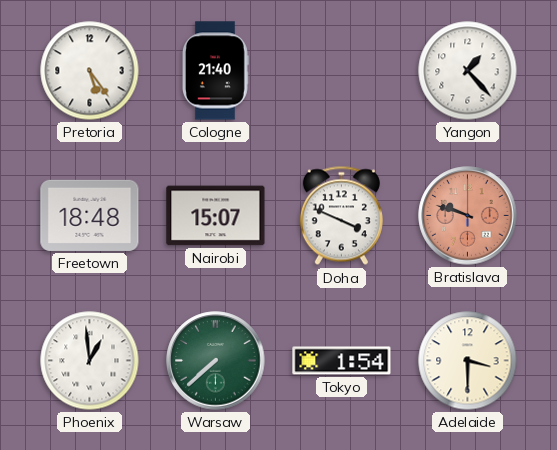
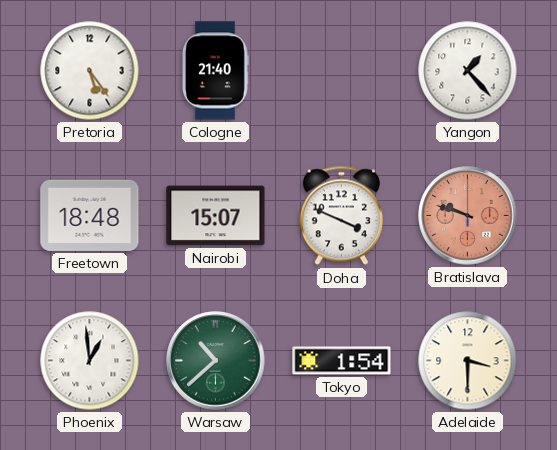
Warsaw: 7:38 -> 10:38 (216, 361)
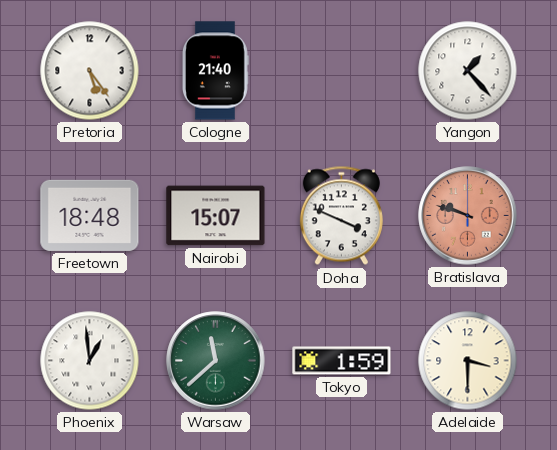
Warsaw: 10:38 -> 11:38 (216, 361)
Tokyo: 1:54 -> 1:59 (342, 361)
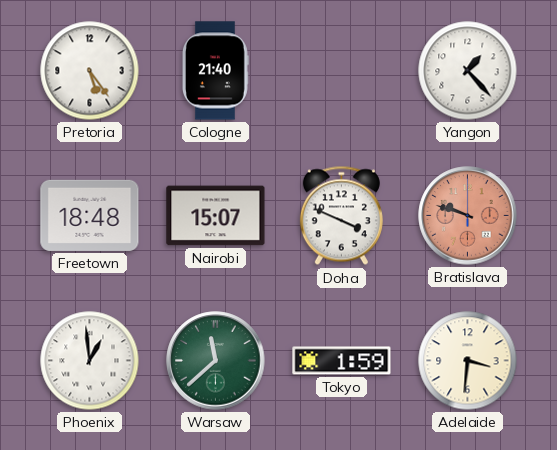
Adelaide: 3:30 -> 3:31 (468, 361)
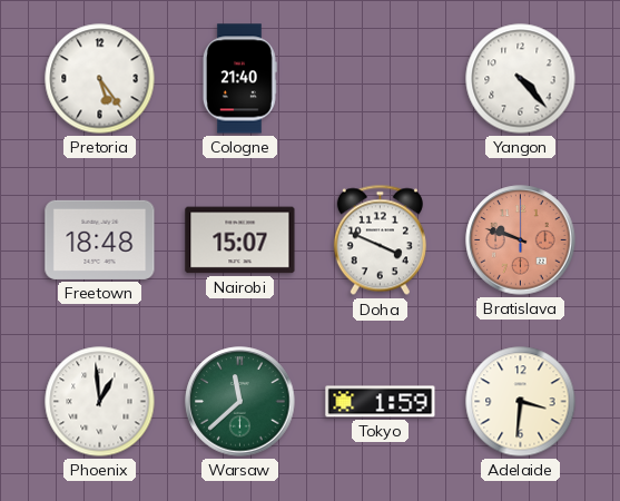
Yangon: 1:23 -> 4:23 (521, 79)
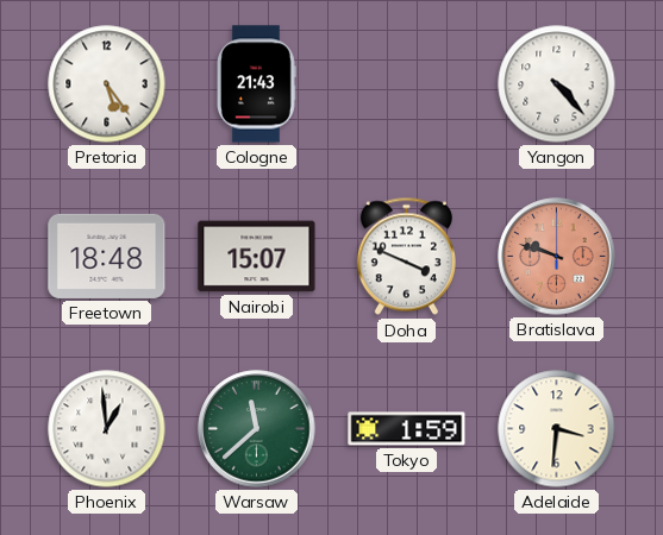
Cologne: 21:40 -> 21:43 (256, 84)
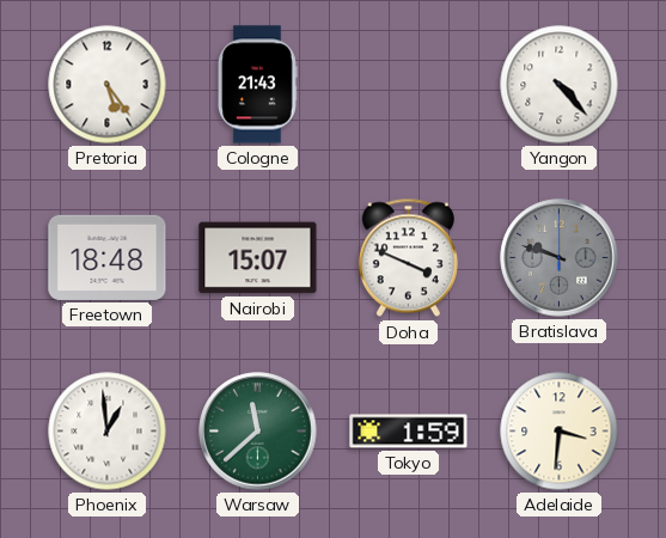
Bratislava dial: salmon -> grey (560, 258)
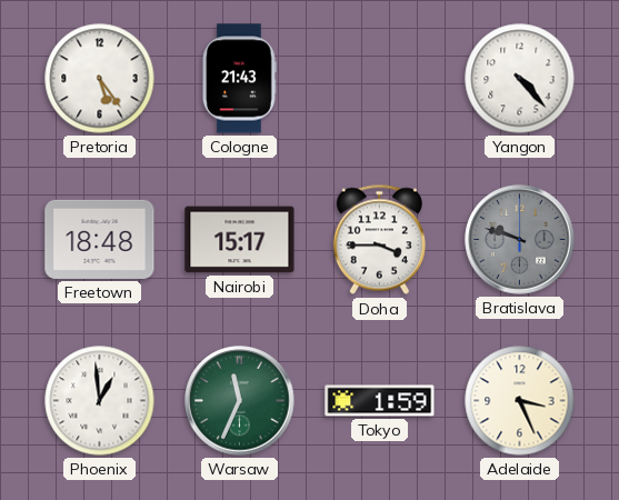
Nairobi: 15:07 -> 15:17 (240, 240)
Doha: 3:49 -> 3:45 (379, 240)
Warsaw: 11:38 -> 11:34 (240, 401)
Adelaide: 3:31 -> 3:26 (520, 401)
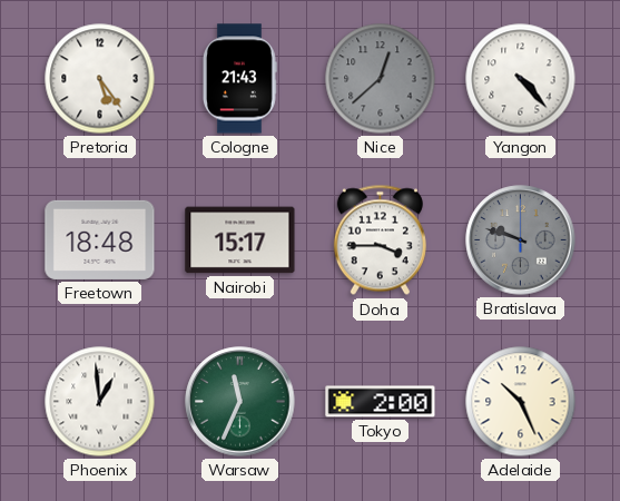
Nice: none -> 12:38 (381, 79)
Tokyo: 1:59 -> 2:00 (381, 402)
Adelaide: 3:26 -> 10:26 (521, 402)
